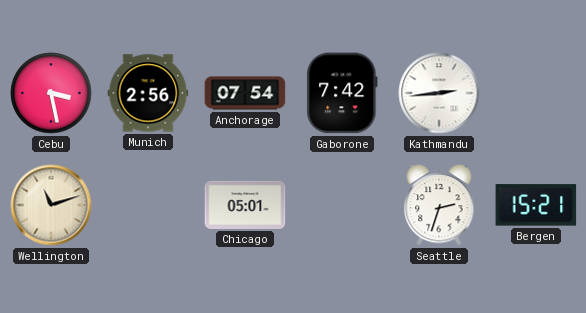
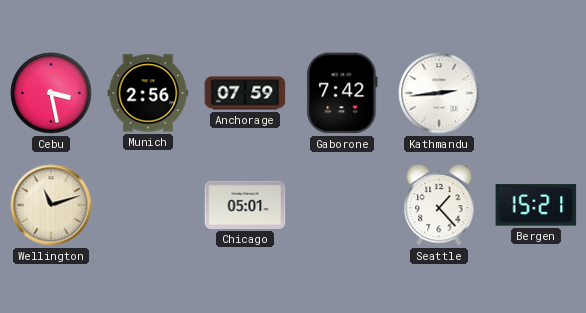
Anchorage: 07:54 -> 07:59 (245, 93)
Seattle: 2:33 -> 1:23 (439, 205)
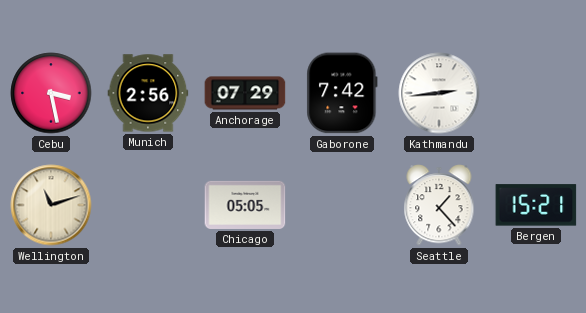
Anchorage: 07:59 -> 07:29 (245, 93)
Chicago: 05:01 -> 05:05 (245, 205)
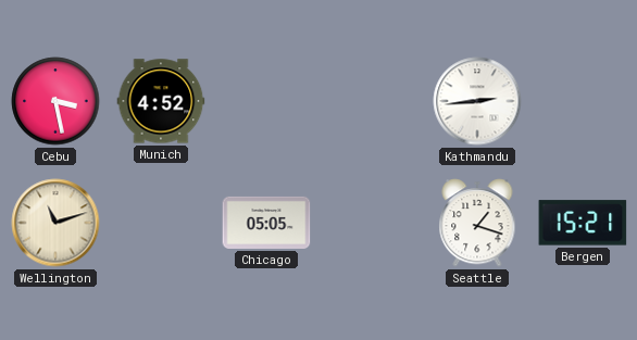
Munich: 2:56 -> 4:52 (161, 101)
Anchorage: 07:29 -> none (245, 93)
Gaborone: 7:42 -> none (342, 93)
Seattle: 1:23 -> 1:18 (477, 223)
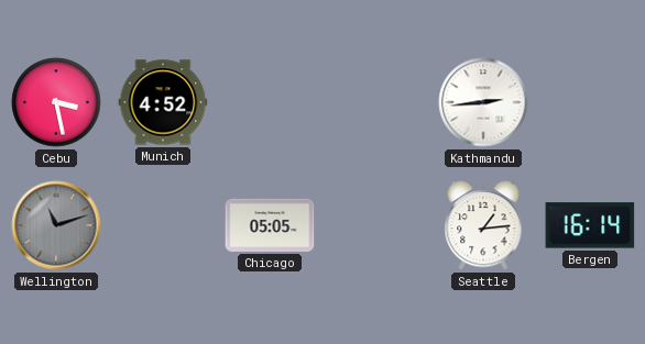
Wellington dial: cream -> grey (56, 225)
Seattle: 1:18 -> 1:14 (483, 225)
Bergen: 15:21 -> 16:14 (590, 225)
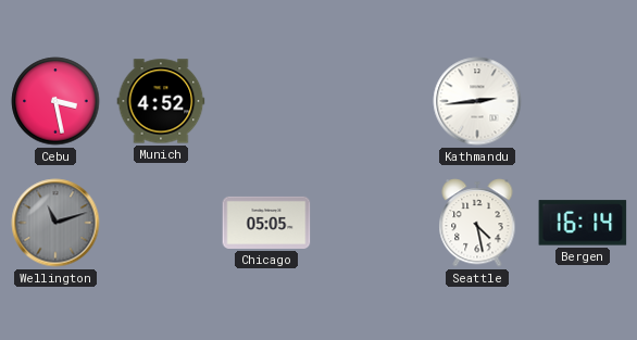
Seattle: 1:14 -> 4:28 (477, 223)
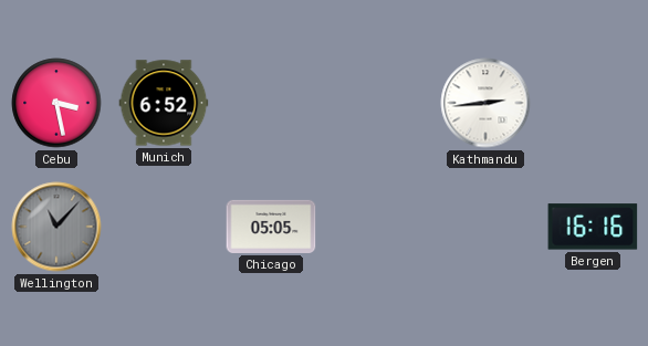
Munich: 4:52 -> 6:52 (164, 103)
Wellington: 11:12 -> 11:07 (56, 227)
Seattle: 4:28 -> none (477, 223)
Bergen: 16:14 -> 16:16 (593, 227)
